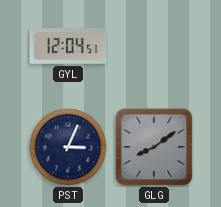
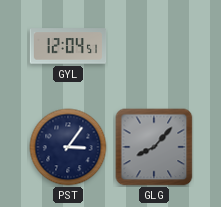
PST: 3:04 -> 3:06 (68, 147)
GLG: 8:09 -> 8:07 (154, 147)
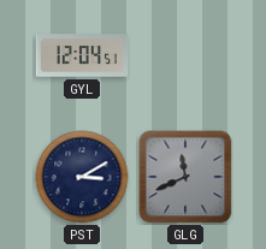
PST: 3:06 -> 3:10 (82, 177)
GLG: 8:07 -> 11:41 (185, 177)
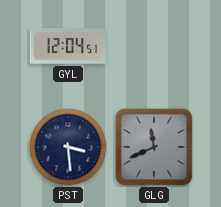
PST: 3:10 -> 3:29 (68, 147)
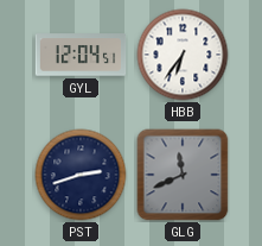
HBB: none -> 6:36 (183, 55)
PST: 3:29 -> 2:42 (81, 175)
